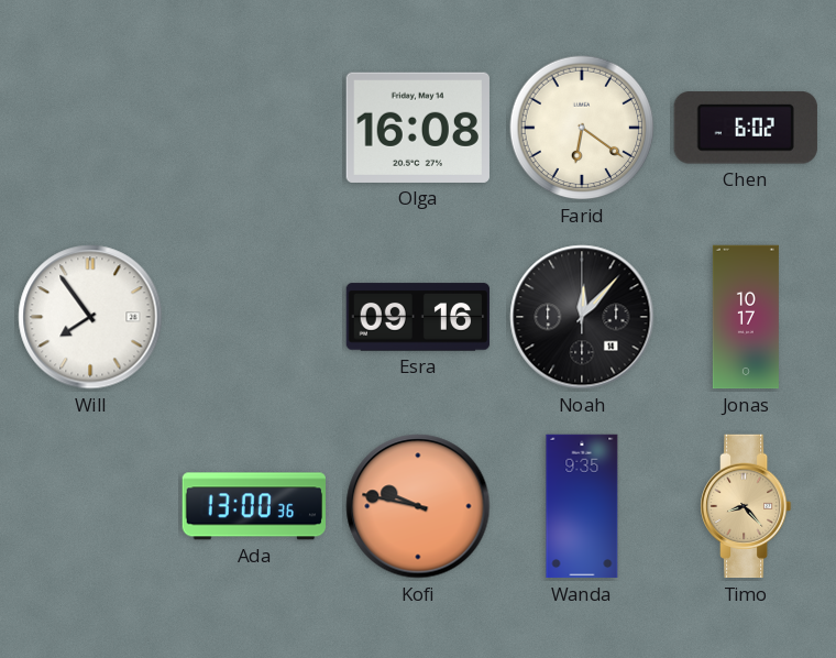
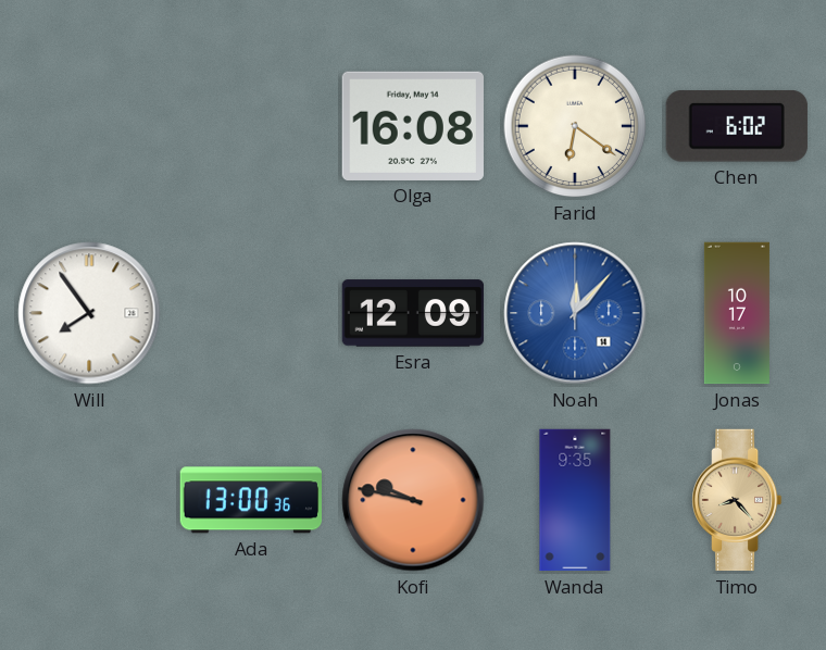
Esra: 09:16 -> 12:09 (413, 313)
Noah dial: black -> blue (575, 313)
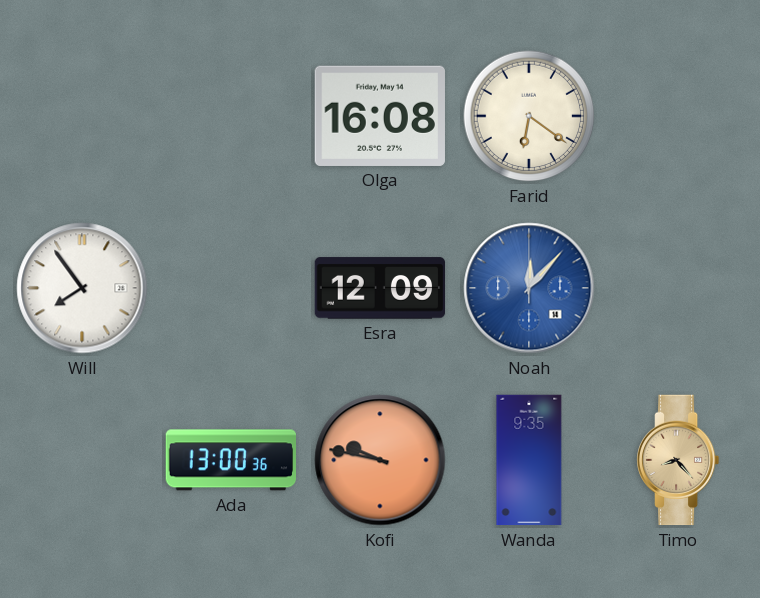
Chen: 6:02 -> none (737, 126)
Jonas: 10:17 -> none (737, 313)
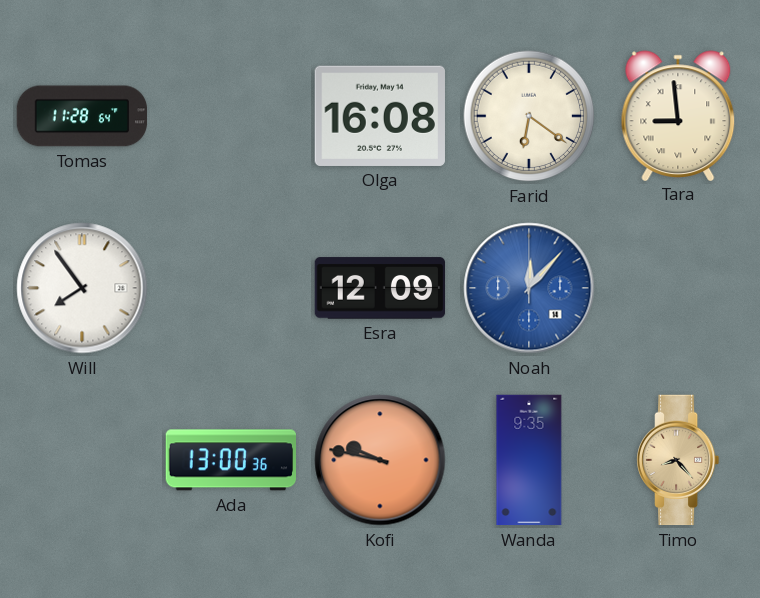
Tomas: none -> 11:28 (82, 116)
Tara: none -> 8:59 (678, 115)
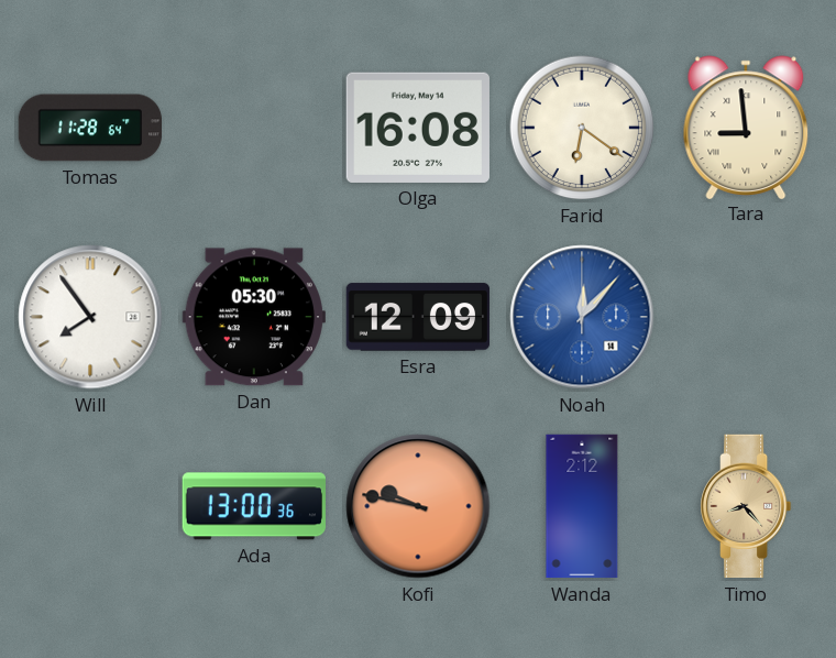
Dan: none -> 05:30 (254, 317)
Wanda: 9:35 -> 2:12 (582, 506)
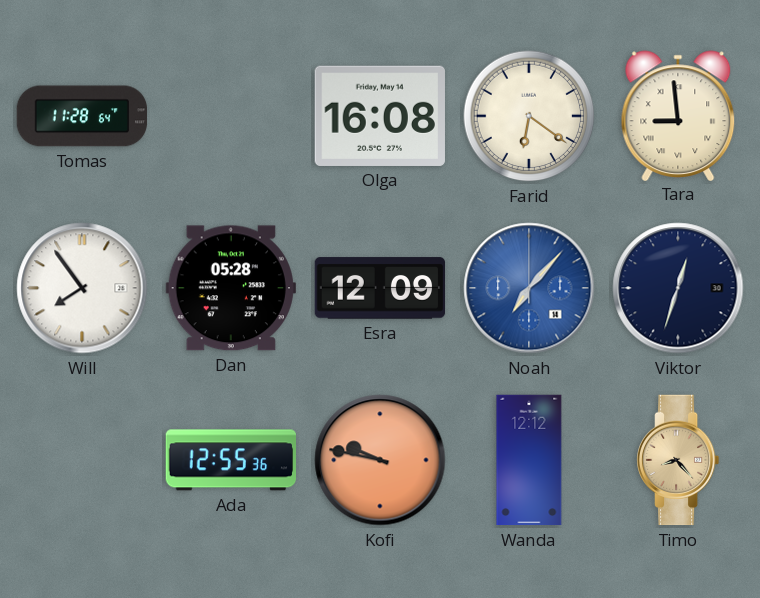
Dan: 05:30 -> 05:28 (231, 288)
Noah: 12:07 -> 7:07 (529, 288)
Viktor: none -> 12:33 (678, 288)
Ada: 13:00 -> 12:55 (230, 460)
Wanda: 2:12 -> 12:12 (529, 460)
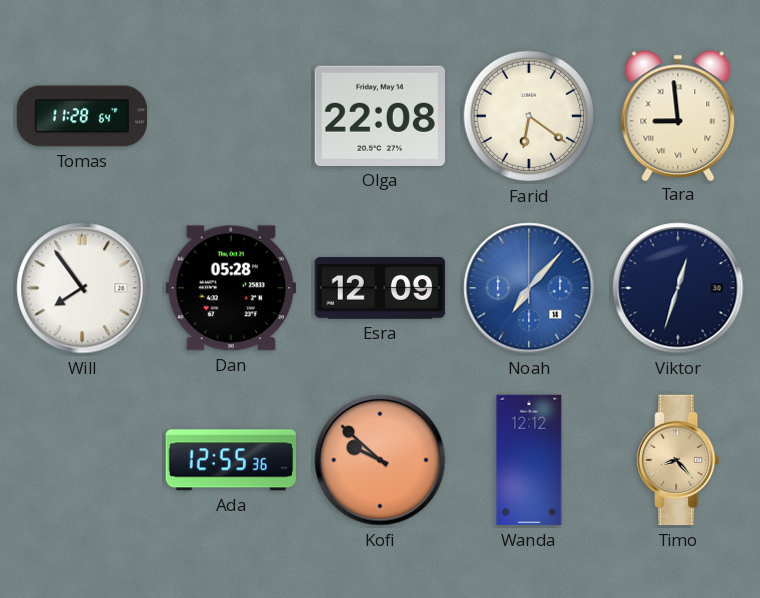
Olga: 16:08 -> 22:08 (380, 116)
Kofi: 9:47 -> 9:52 (380, 460)
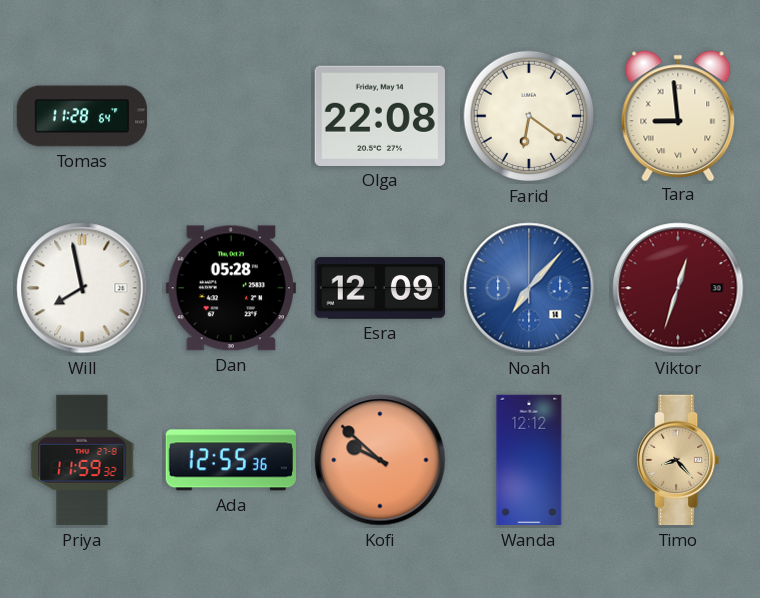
Will: 7:54 -> 7:58 (82, 288)
Viktor dial: navy -> burgundy (678, 288)
Priya: none -> 11:59 (82, 460)
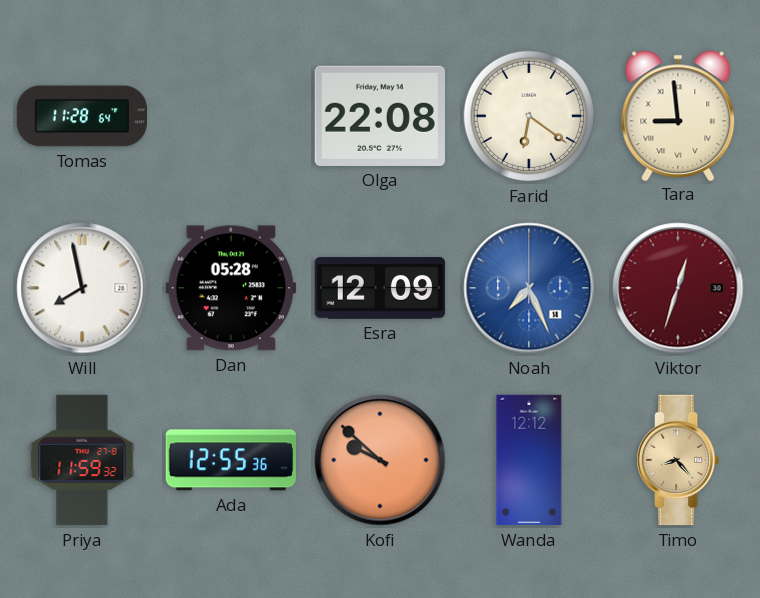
Noah: 7:07 -> 7:26 (529, 288)
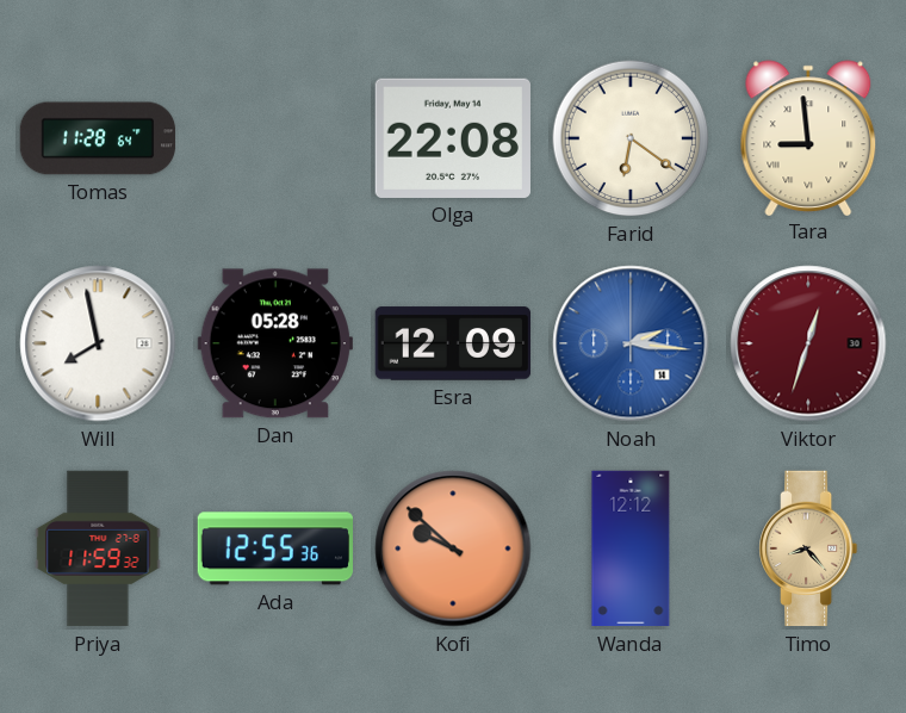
Noah: 7:26 -> 2:16 (631, 343)
